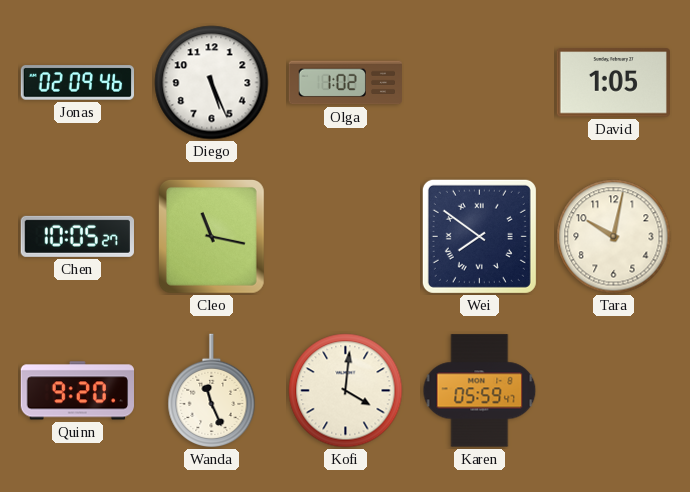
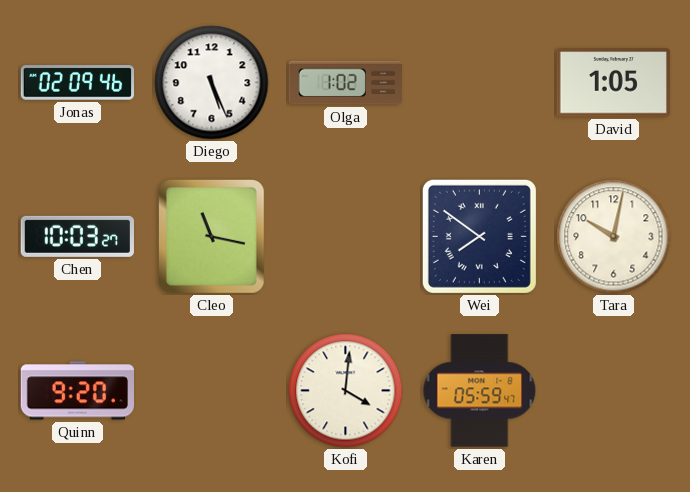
Chen: 10:05 -> 10:03 (77, 236)
Wanda: 11:26 -> none (212, 391)
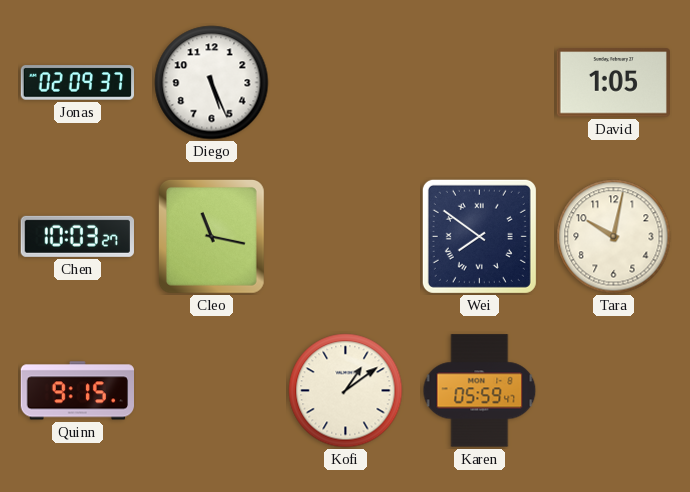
Jonas: 02:09:46 -> 02:09:37 (78, 83)
Olga: 1:02 -> none (345, 83)
Quinn: 9:20 -> 9:15 (77, 391)
Kofi: 4:01 -> 1:09 (346, 391)
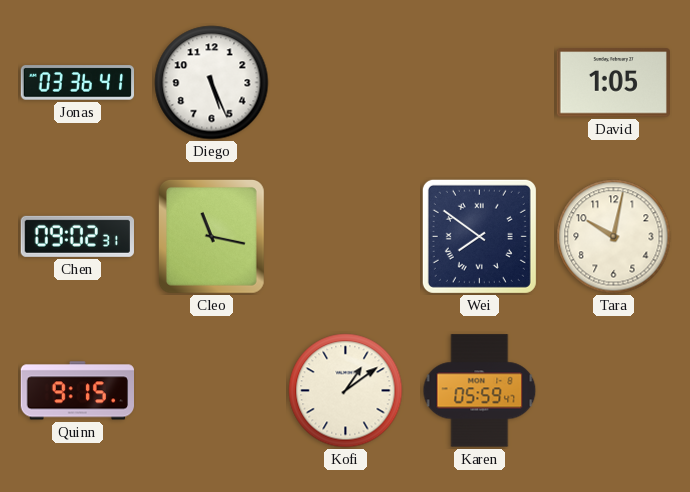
Jonas: 02:09 -> 03:36 (78, 83)
Chen: 10:03 -> 09:02 (77, 236)
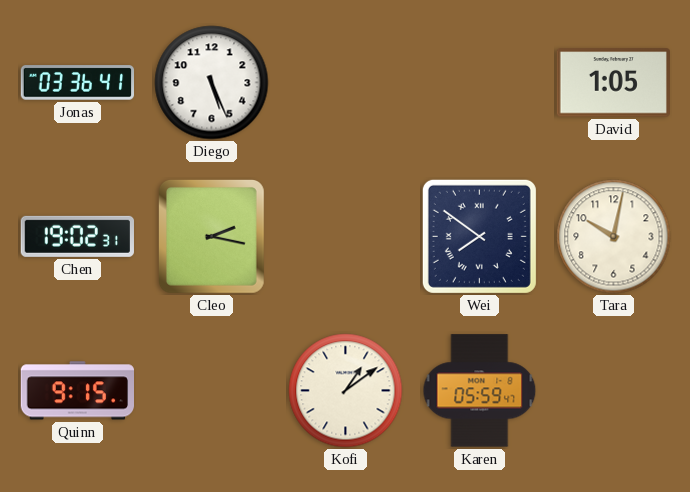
Chen: 09:02 -> 19:02 (77, 236)
Cleo: 11:17 -> 2:17 (211, 237)
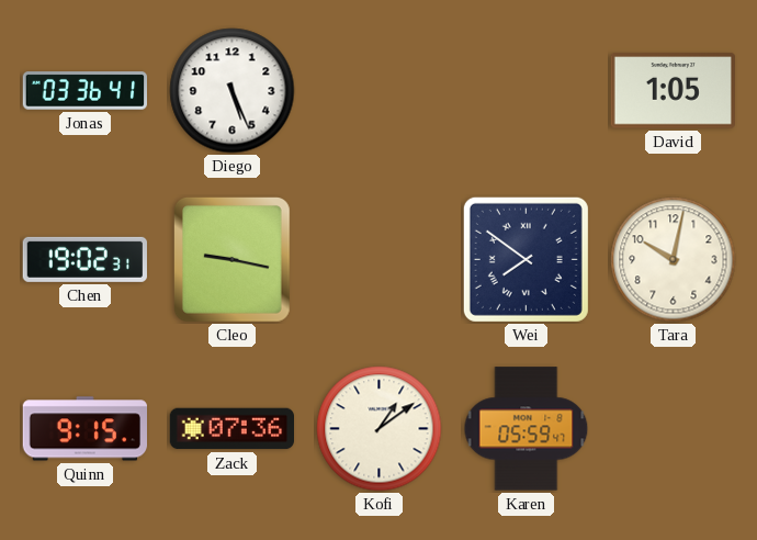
Cleo: 2:17 -> 9:17 (231, 260)
Zack: none -> 07:36 (231, 429)
